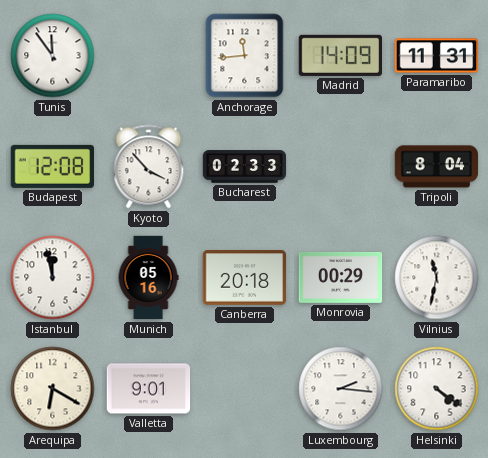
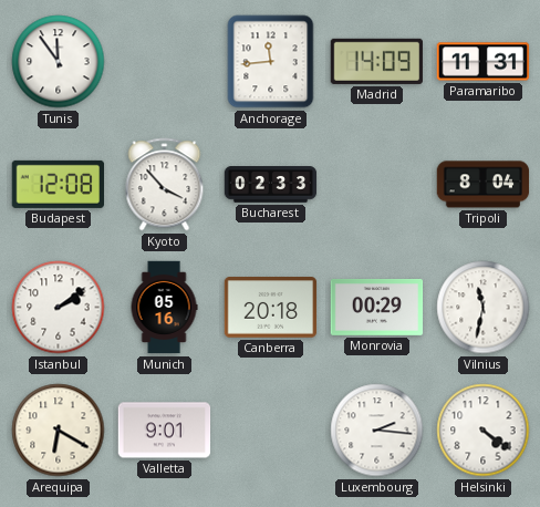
Istanbul: 11:58 -> 2:09 (59, 308)
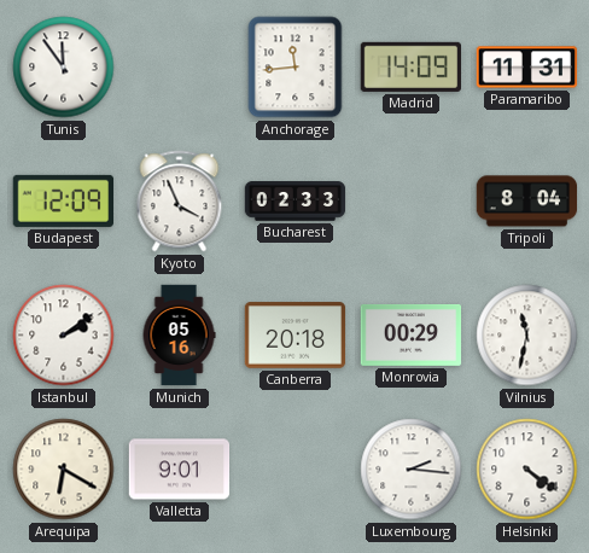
Budapest: 12:08 -> 12:09 (63, 200)
Kyoto: 3:53 -> 3:56 (180, 202)
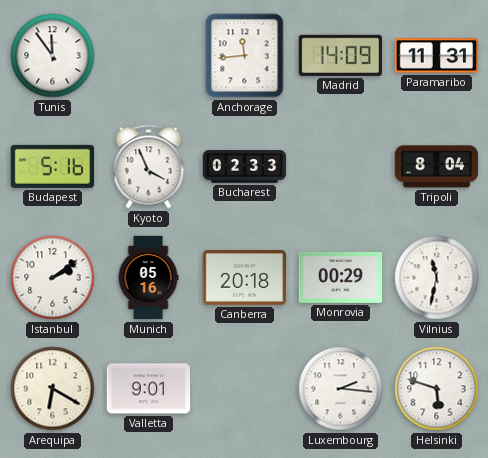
Budapest: 12:09 -> 5:16 (52, 166)
Helsinki: 4:21 -> 5:48 (437, 389)
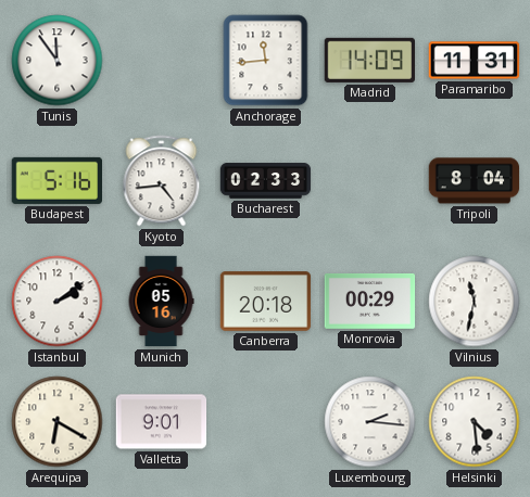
Kyoto: 3:56 -> 4:44 (162, 181)
Helsinki: 5:48 -> 4:29 (475, 422)
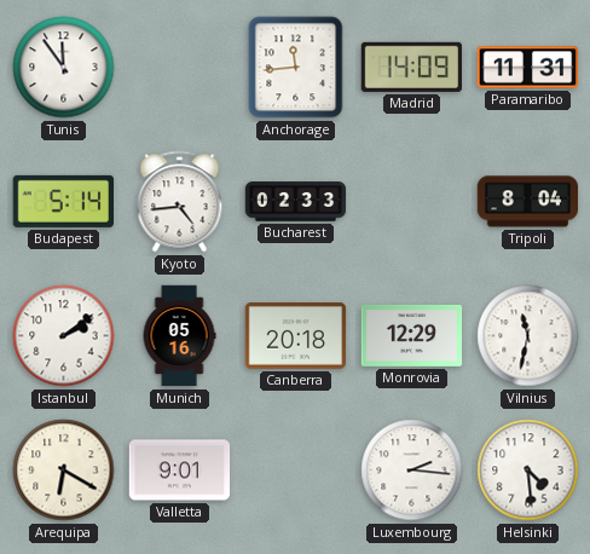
Budapest: 5:16 -> 5:14 (63, 201)
Monrovia: 00:29 -> 12:29 (412, 335)
